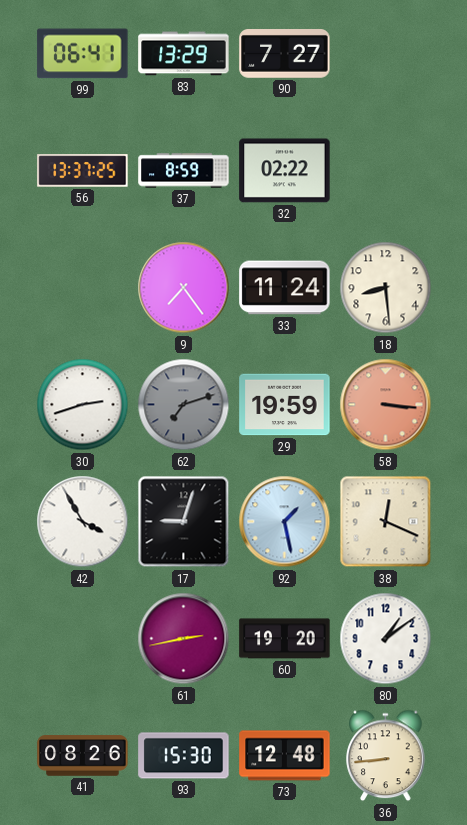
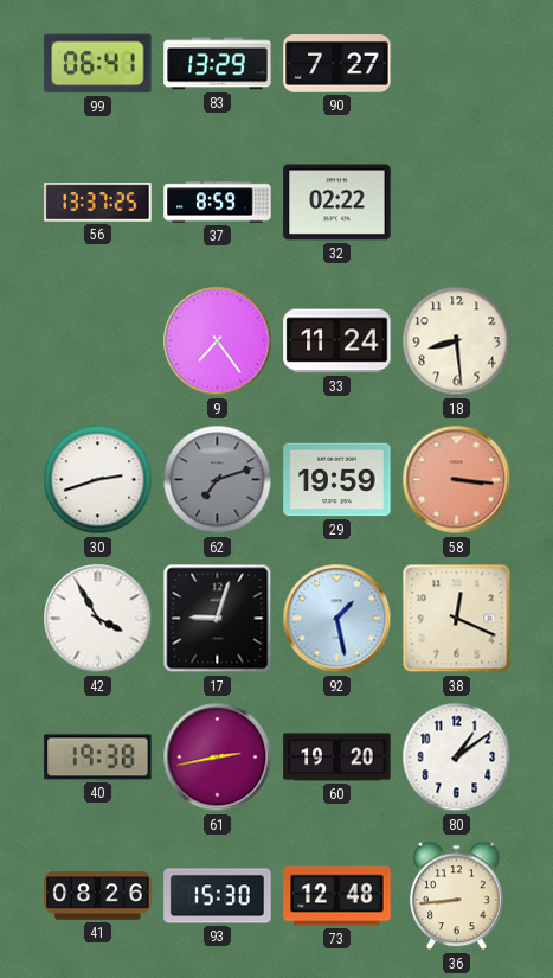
40: none -> 19:38 (98, 758)
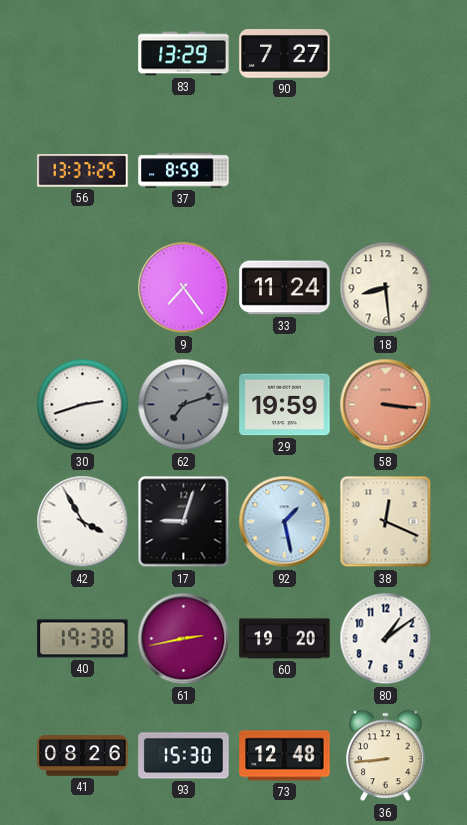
99: 06:41 -> none (98, 64)
32: 02:22 -> none (337, 203)
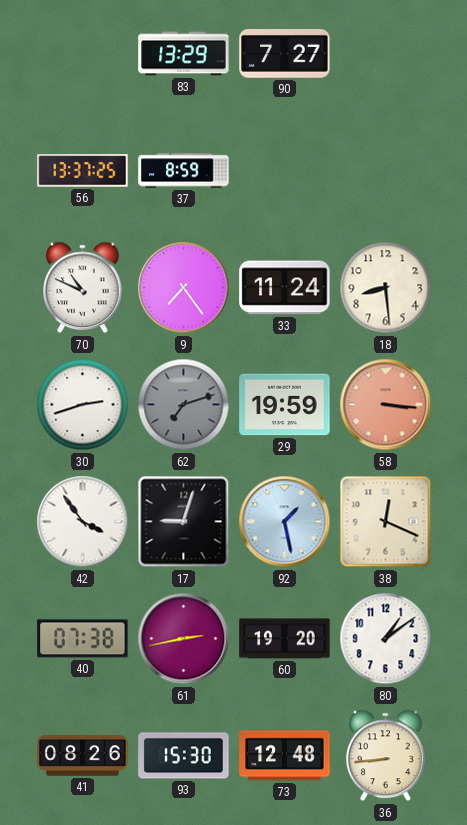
70: none -> 10:49 (83, 288)
42: 3:55 -> 3:54 (83, 522)
40: 19:38 -> 07:38 (83, 639)
